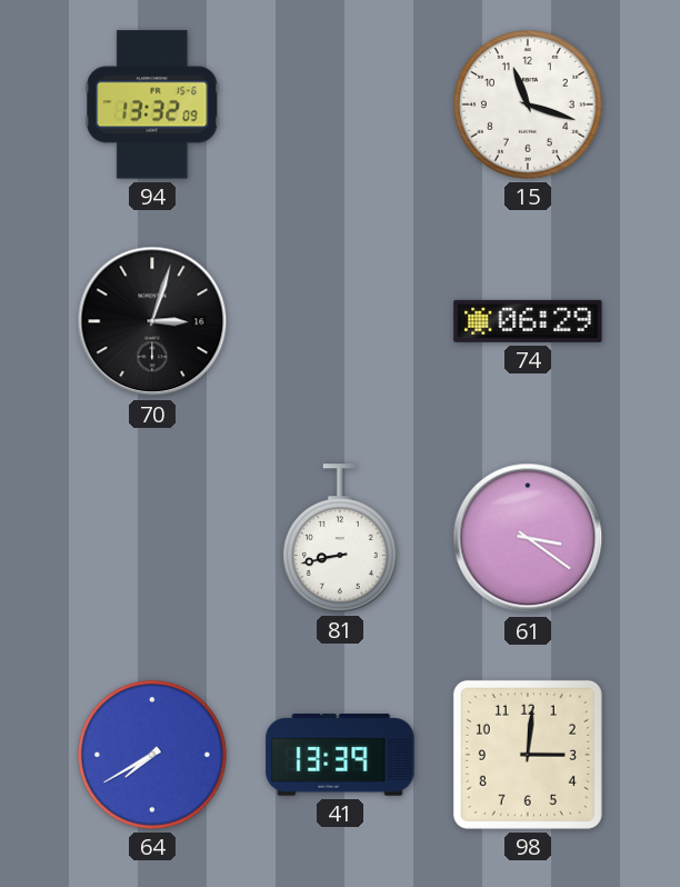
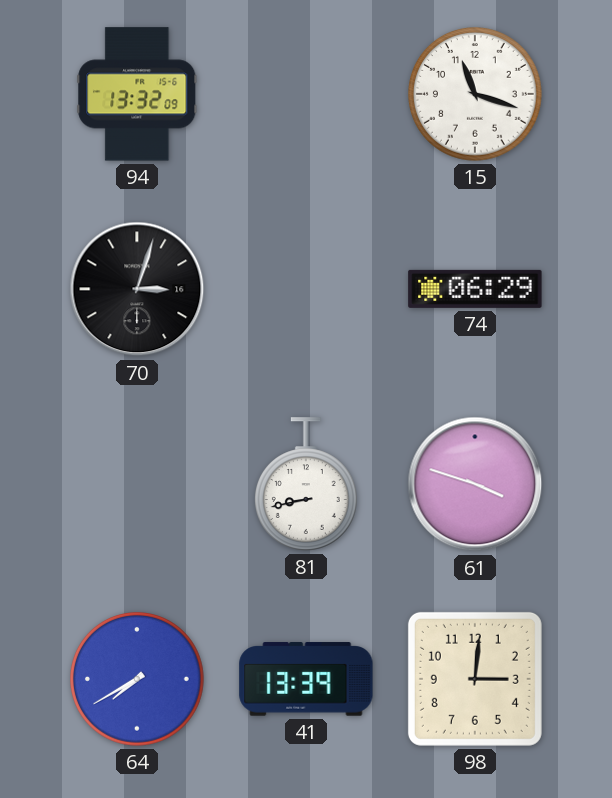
61: 3:21 -> 3:48 (475, 484)
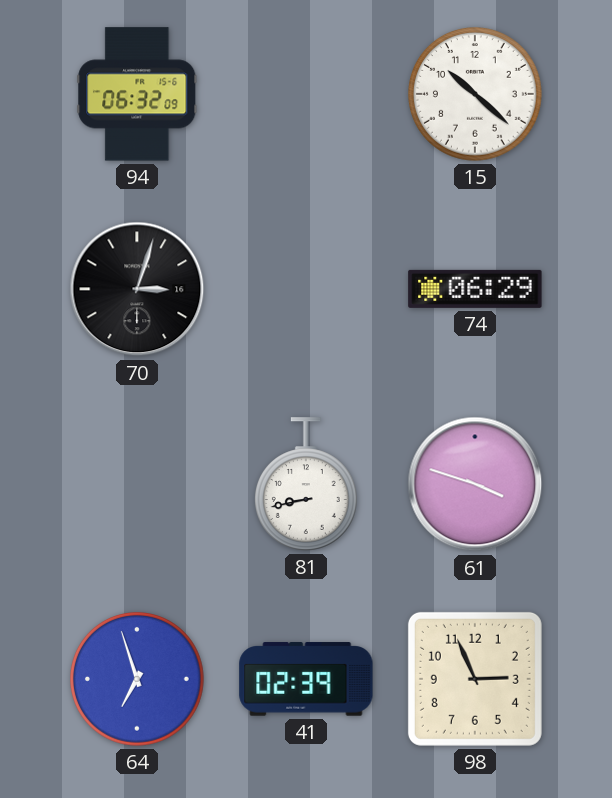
94: 13:32 -> 06:32 (137, 94)
15: 11:18 -> 10:22 (476, 95)
64: 7:40 -> 6:57 (138, 680)
41: 13:39 -> 02:39 (306, 679)
98: 3:01 -> 2:56 (475, 679)
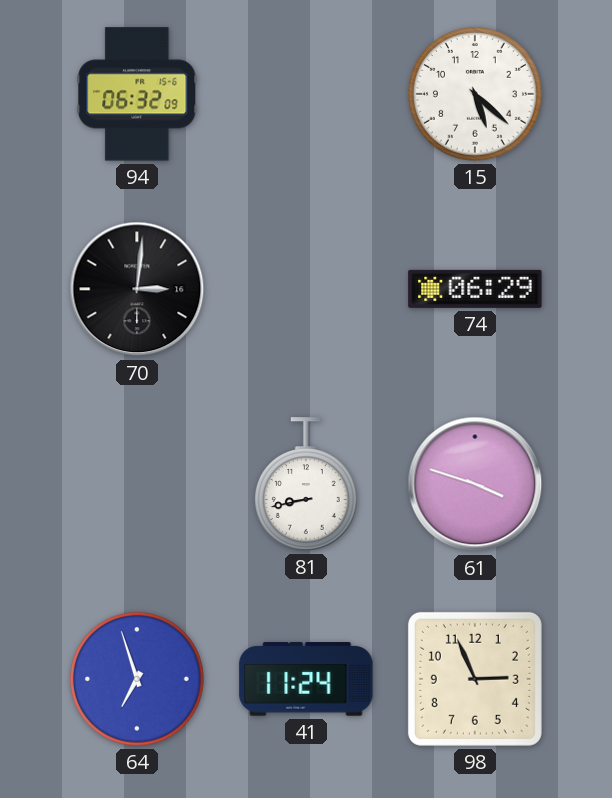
15: 10:22 -> 5:22 (476, 95)
70: 3:03 -> 3:01 (137, 289)
41: 02:39 -> 11:24 (306, 679)
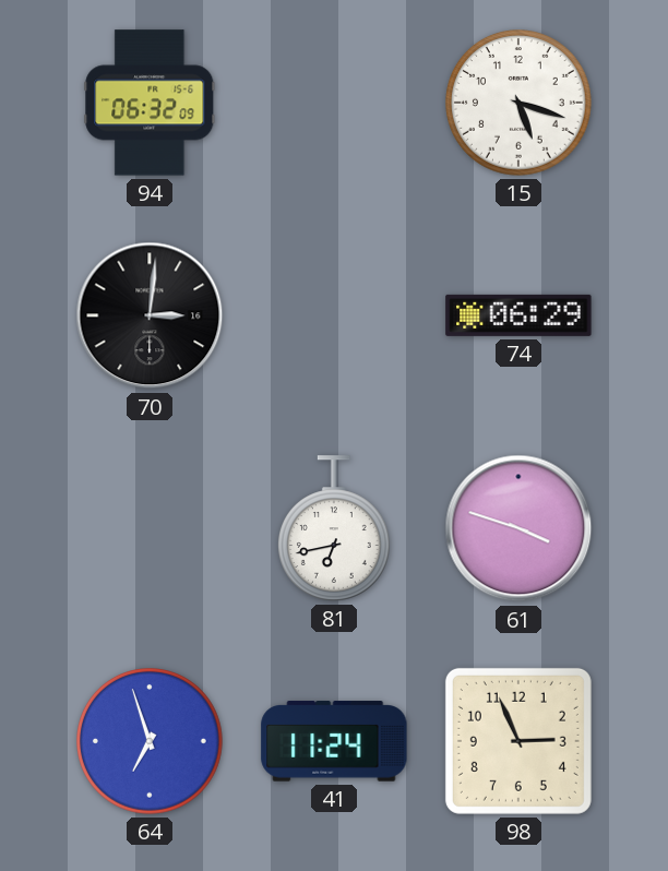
15: 5:22 -> 5:18 (520, 104)
81: 8:43 -> 6:43 (334, 528)
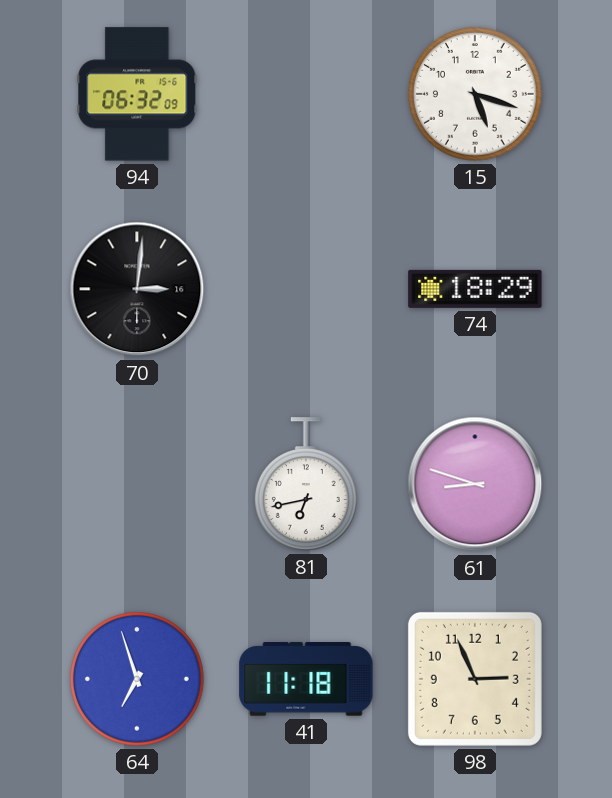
74: 06:29 -> 18:29 (475, 289)
61: 3:48 -> 8:48 (475, 484)
41: 11:24 -> 11:18 (306, 679)
